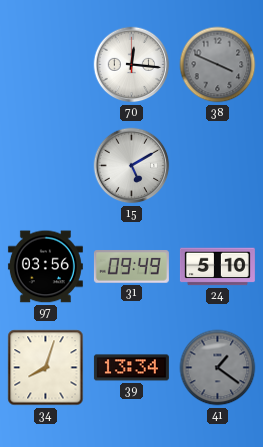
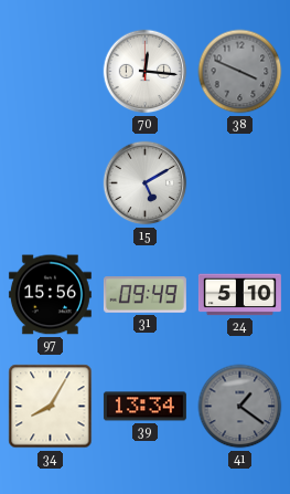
97: 03:56 -> 15:56 (50, 295)
34: 8:03 -> 8:05 (51, 407)
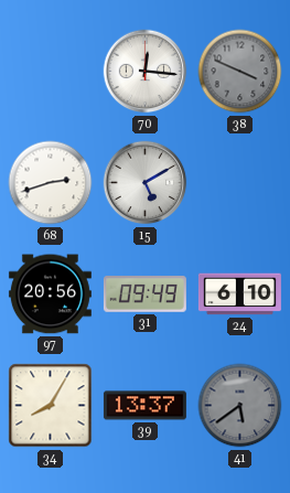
68: none -> 2:42 (51, 183)
97: 15:56 -> 20:56 (50, 294)
24: 5:10 -> 6:10 (239, 294)
39: 13:34 -> 13:37 (144, 406)
41: 1:21 -> 5:39 (240, 406)
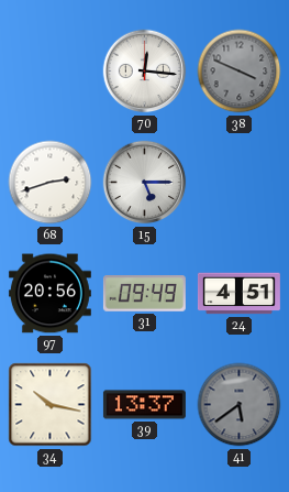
15: 5:10 -> 5:15 (145, 183)
24: 6:10 -> 4:51 (238, 294)
34: 8:05 -> 10:17 (51, 405)
